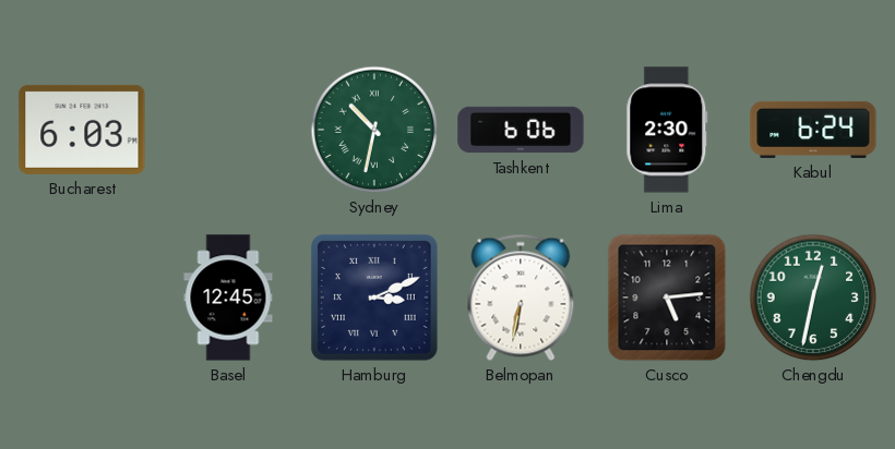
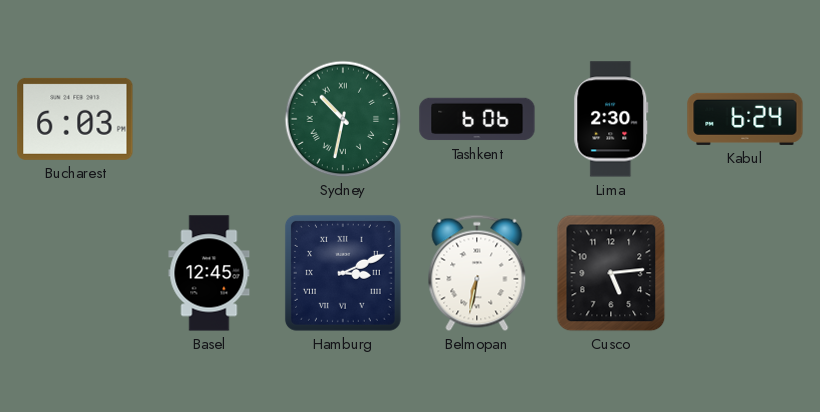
Chengdu: 12:32 -> none (813, 298)
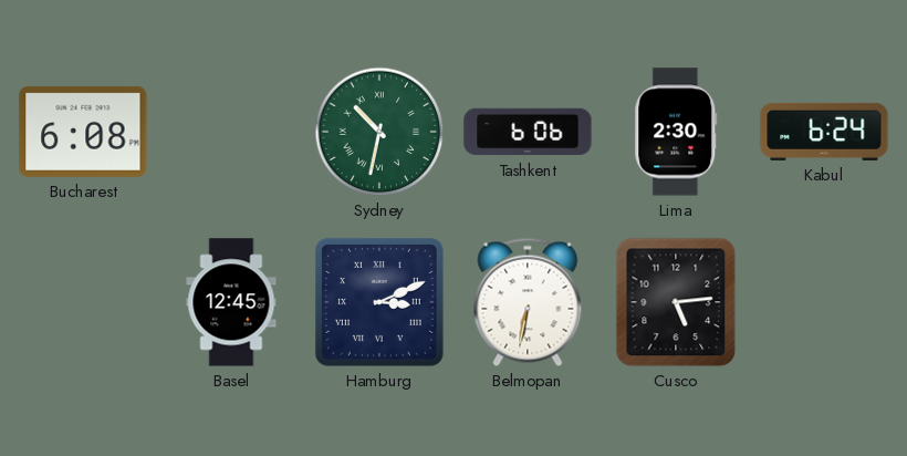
Bucharest: 6:03 -> 6:08 (83, 132)
